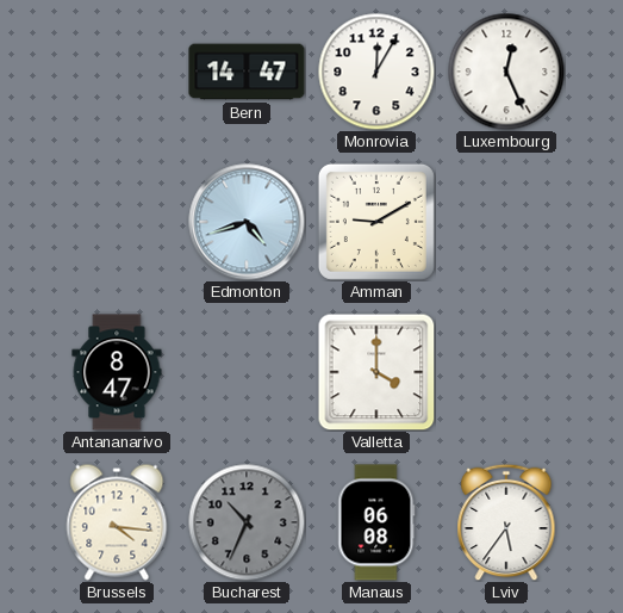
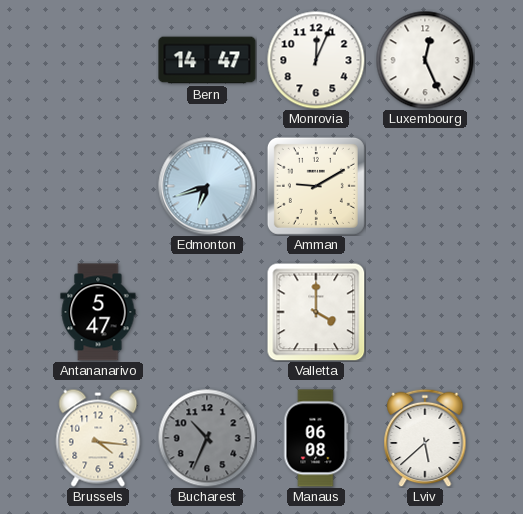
Monrovia: 12:05 -> 12:04 (316, 60)
Edmonton: 4:42 -> 6:42 (207, 186)
Antananarivo: 8:47 -> 5:47 (98, 312)
Lviv: 5:36 -> 5:38 (425, 438)
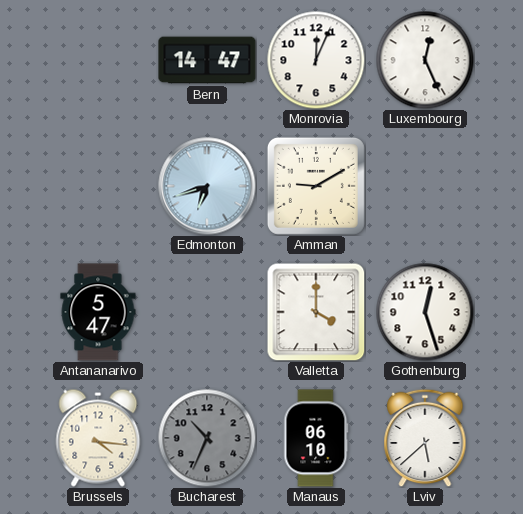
Gothenburg: none -> 12:27 (425, 312)
Manaus: 06:08 -> 06:10 (316, 438)
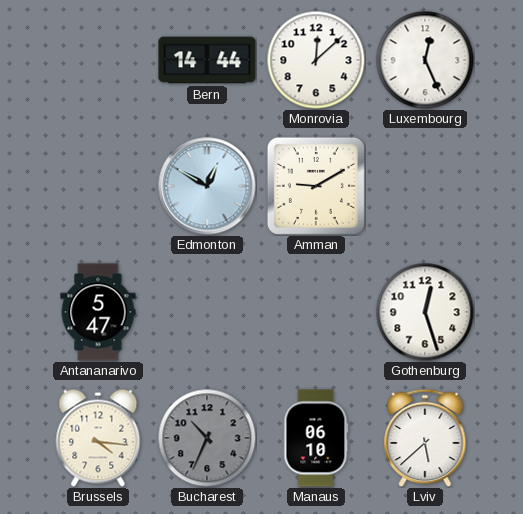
Bern: 14:47 -> 14:44 (207, 60)
Monrovia: 12:04 -> 12:08 (316, 60)
Edmonton: 6:42 -> 12:50 (207, 186)
Valletta: 4:00 -> none (316, 312)
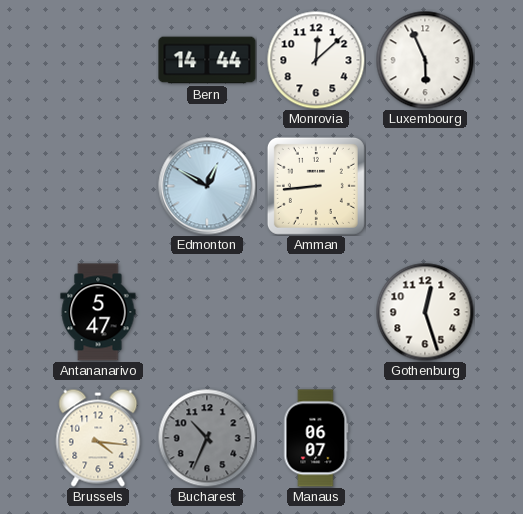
Luxembourg: 12:26 -> 5:56 (425, 60)
Amman: 9:10 -> 8:44 (316, 186)
Manaus: 06:10 -> 06:07 (316, 438)
Lviv: 5:38 -> none (425, 438)
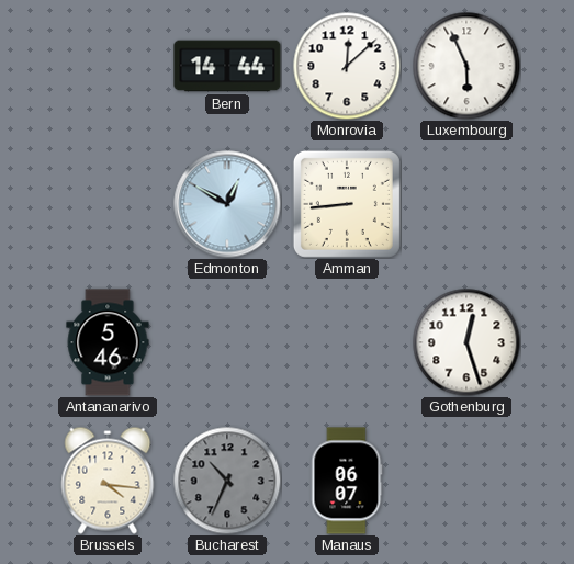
Antananarivo: 5:47 -> 5:46 (108, 342)
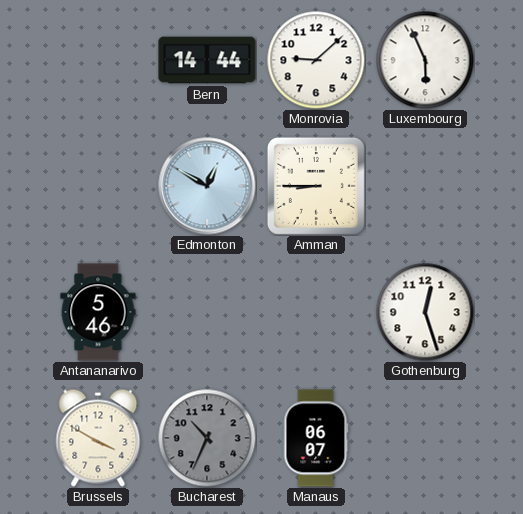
Monrovia: 12:08 -> 9:08 (316, 60)
Amman: 8:44 -> 8:45 (316, 186)
Brussels: 4:16 -> 3:50 (98, 438)
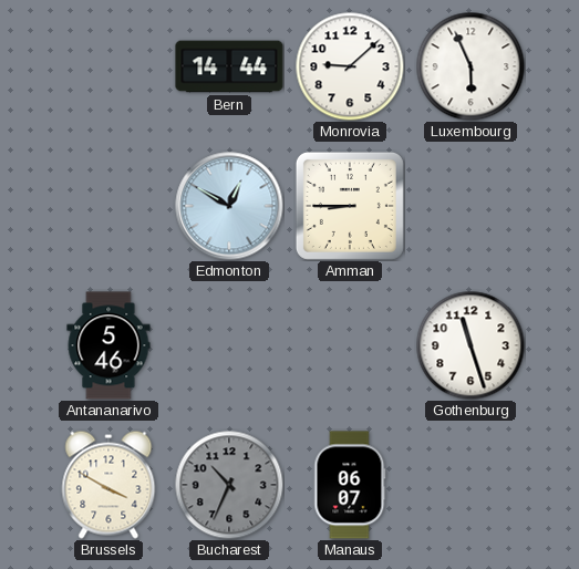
Gothenburg: 12:27 -> 11:27 (471, 345)
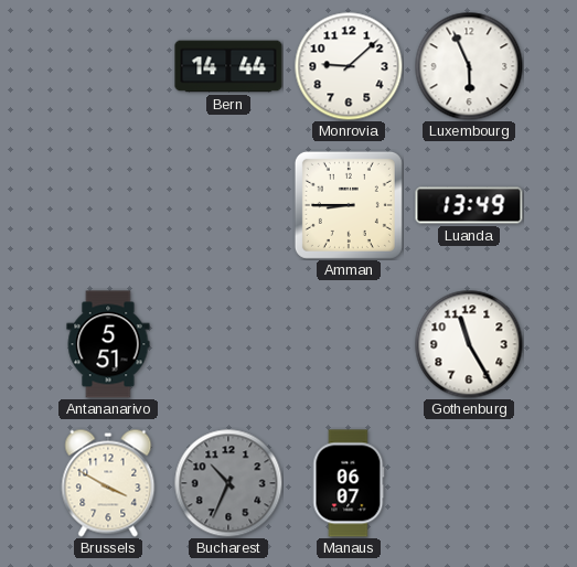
Edmonton: 12:50 -> none (229, 206)
Luanda: none -> 13:49 (469, 205)
Antananarivo: 5:46 -> 5:51 (108, 344)
Gothenburg: 11:27 -> 11:25 (469, 344)
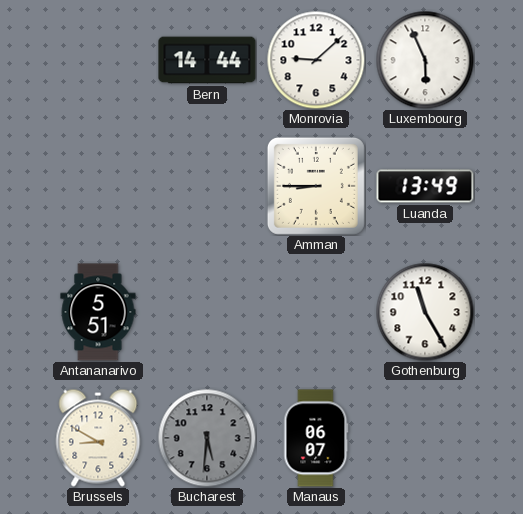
Brussels: 3:50 -> 8:50 (98, 438)
Bucharest: 10:34 -> 5:31 (207, 438)
